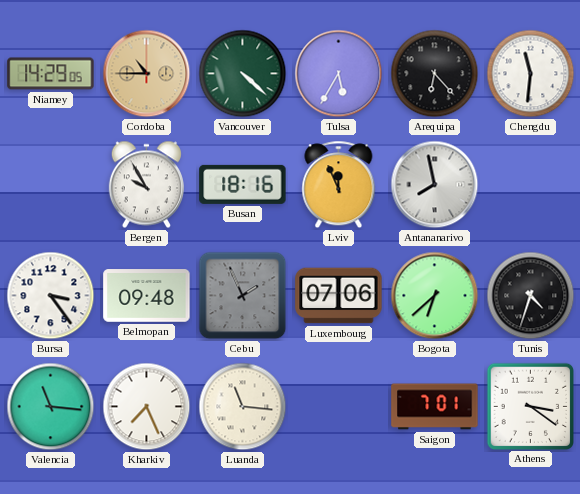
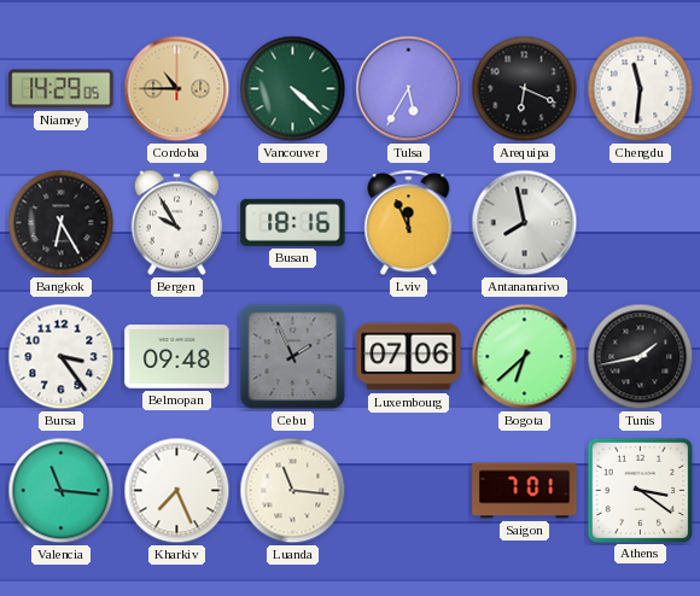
Arequipa: 6:23 -> 6:19 (525, 89)
Bangkok: none -> 6:25 (62, 223)
Tunis: 4:33 -> 1:43 (641, 357)
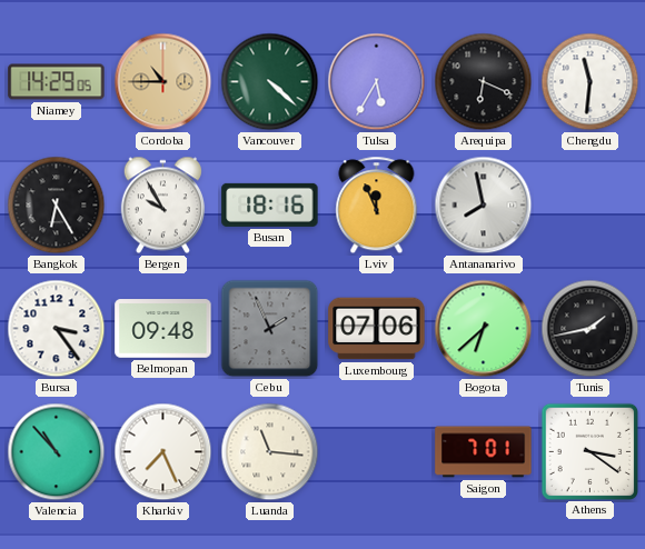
Valencia: 11:16 -> 10:53 (57, 452)
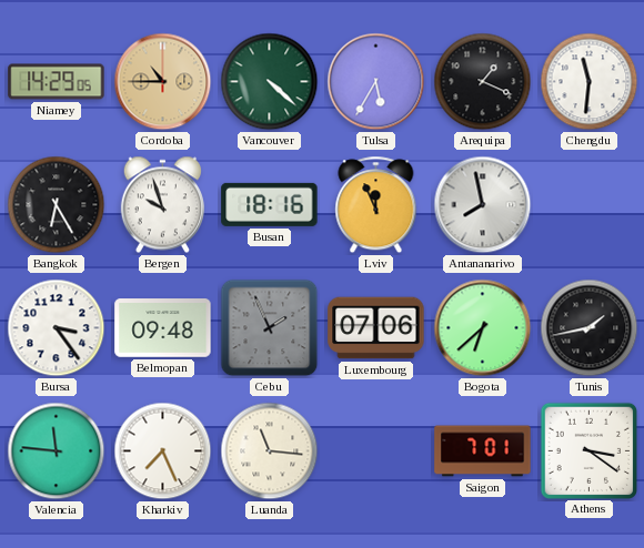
Arequipa: 6:19 -> 1:19 (483, 82)
Bergen: 9:55 -> 9:57 (162, 205)
Valencia: 10:53 -> 11:46 (57, 451)
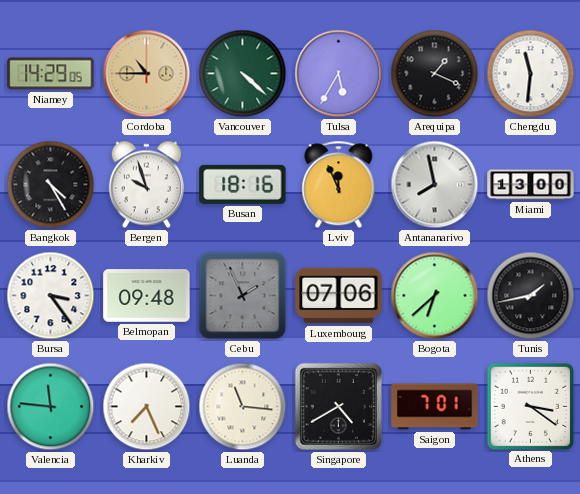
Bangkok: 6:25 -> 4:25 (51, 185)
Miami: none -> 13:00 (531, 185)
Singapore: none -> 4:40 (338, 406)
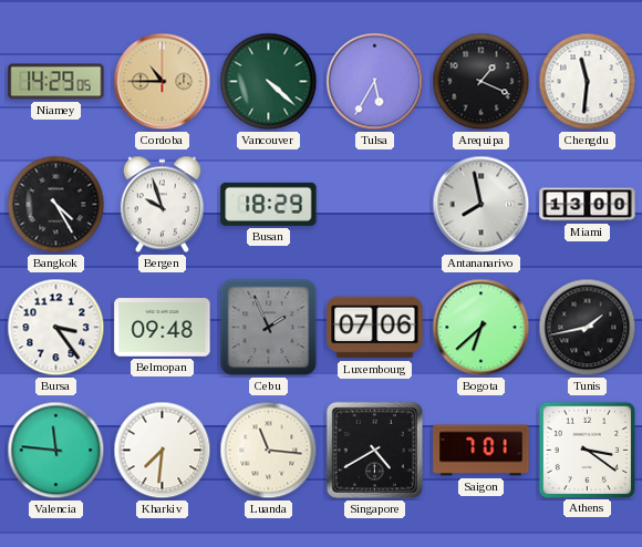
Busan: 18:16 -> 18:29 (269, 204)
Lviv: 11:56 -> none (339, 185)
Kharkiv: 7:26 -> 7:31 (163, 451)
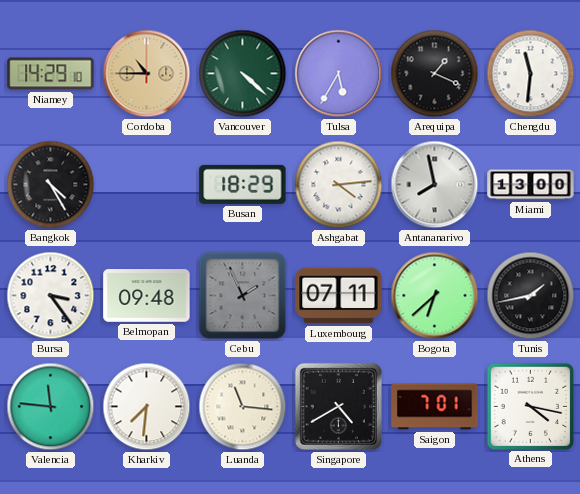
Niamey: 14:29:05 -> 14:29:10 (51, 74)
Bergen: 9:57 -> none (162, 205)
Ashgabat: none -> 4:14 (339, 185)
Luxembourg: 07:06 -> 07:11 (339, 296)
Athens: 3:21 -> 4:17 (530, 406)
